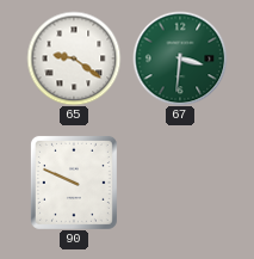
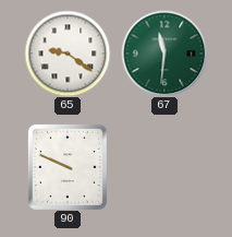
67: 3:31 -> 11:31 (164, 54)
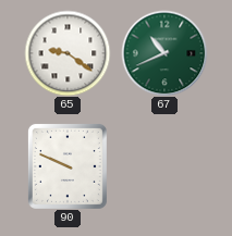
67: 11:31 -> 10:41 (164, 53)
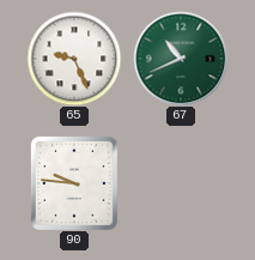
65: 9:21 -> 9:26 (74, 59)
90: 9:49 -> 9:46 (74, 183)
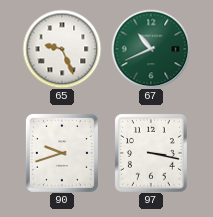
90: 9:46 -> 9:42 (62, 153)
97: none -> 3:17 (151, 153)
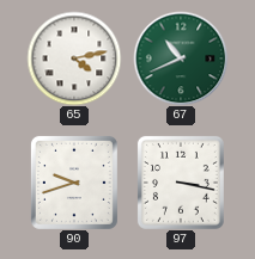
65: 9:26 -> 4:13 (74, 58)
